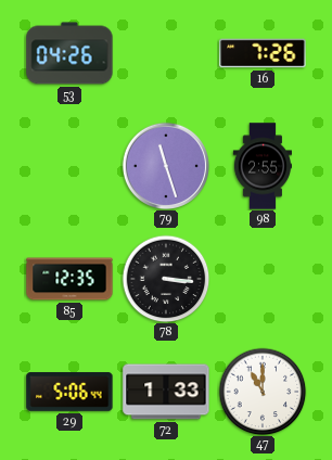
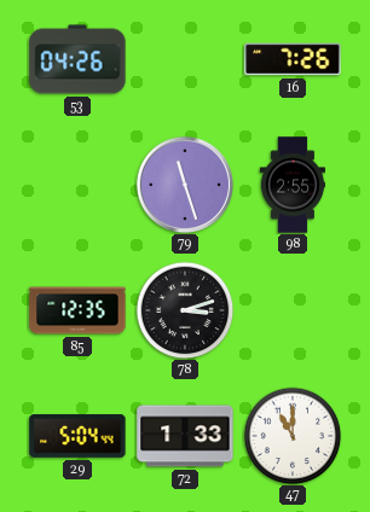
78: 3:16 -> 3:12 (185, 310)
29: 5:06 -> 5:04 (77, 436)
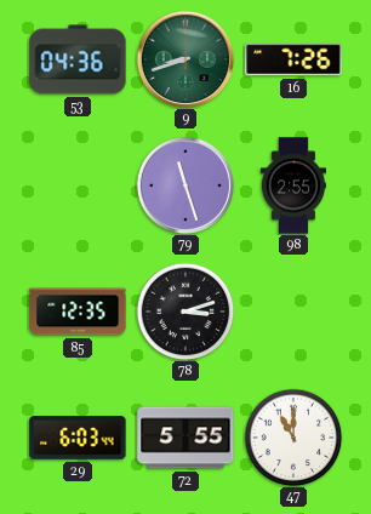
53: 04:26 -> 04:36 (78, 59)
9: none -> 8:42 (184, 58)
29: 5:04 -> 6:03 (78, 438)
72: 1:33 -> 5:55 (185, 438)
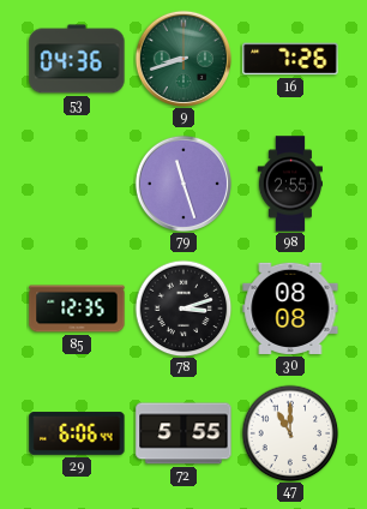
30: none -> 08:08 (290, 309)
29: 6:03 -> 6:06 (77, 433)
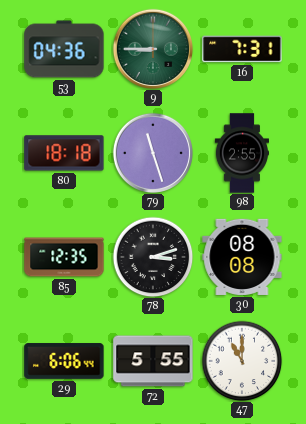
9: 8:42 -> 8:45 (152, 48)
16: 7:26 -> 7:31 (242, 49)
80: none -> 18:18 (64, 153)
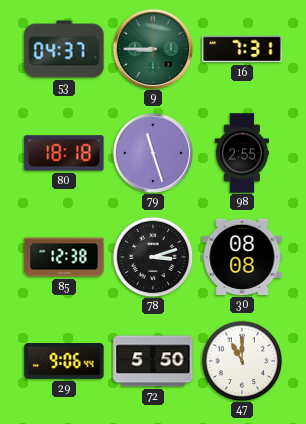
53: 04:36 -> 04:37 (64, 49)
85: 12:35 -> 12:38 (64, 257)
29: 6:06 -> 9:06 (64, 361)
72: 5:55 -> 5:50 (153, 361)
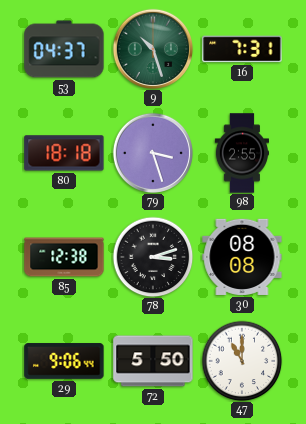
9: 8:45 -> 10:27 (152, 48)
79: 11:27 -> 3:27 (152, 152)
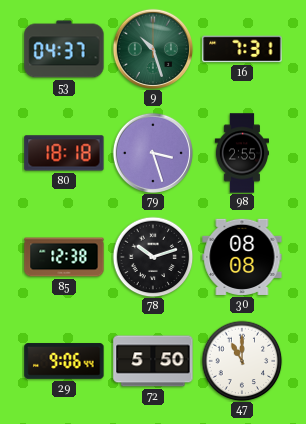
78: 3:12 -> 10:12 (153, 257)
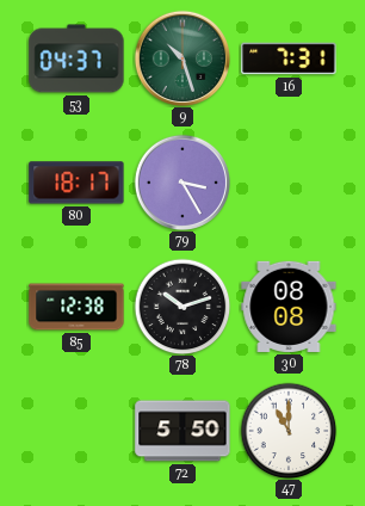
80: 18:18 -> 18:17 (76, 183)
79: 3:27 -> 3:25 (181, 181)
98: 2:55 -> none (241, 153)
29: 9:06 -> none (64, 361)
